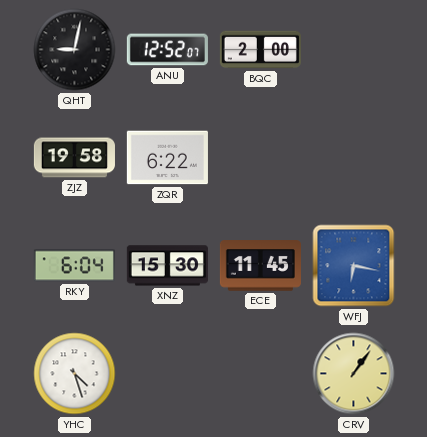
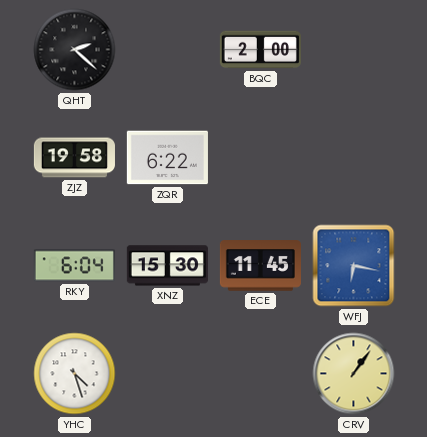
QHT: 9:02 -> 2:22 (75, 50)
ANU: 12:52 -> none (167, 50)
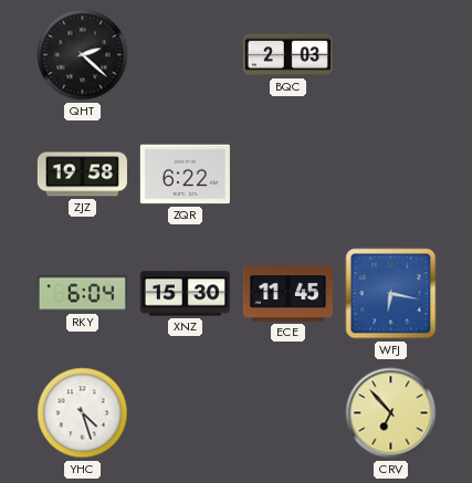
BQC: 2:00 -> 2:03 (287, 55)
CRV: 1:06 -> 6:53 (391, 413)
